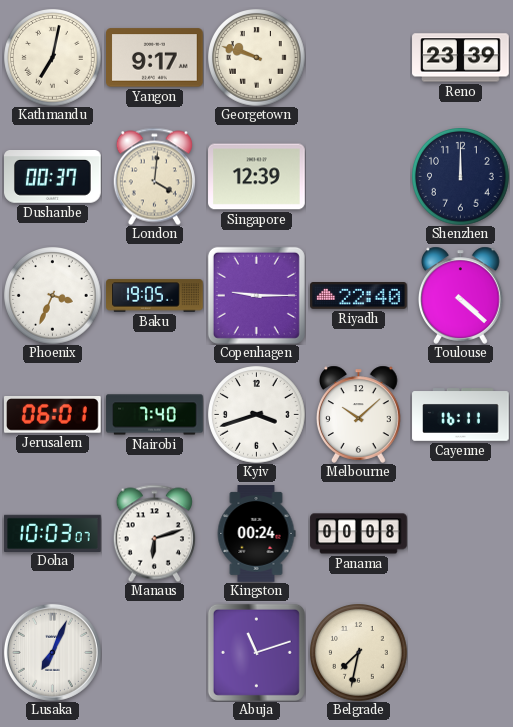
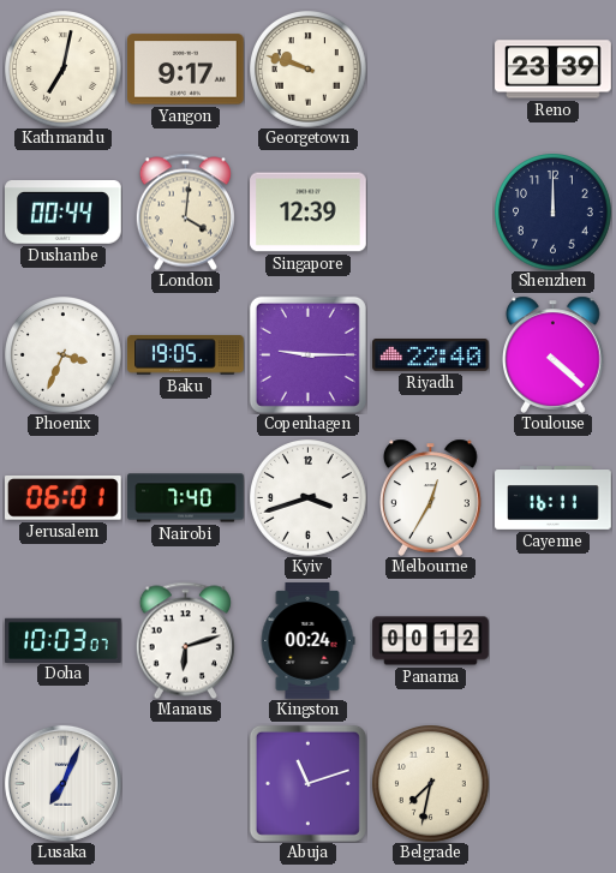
Dushanbe: 00:37 -> 00:44 (64, 213)
Melbourne: 10:08 -> 12:35 (430, 497)
Panama: 00:08 -> 00:12 (431, 641)
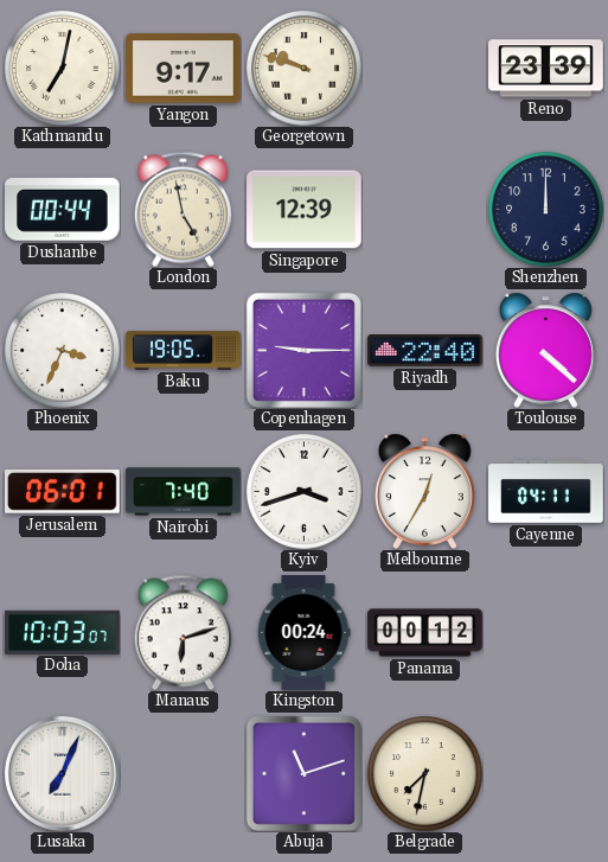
London: 4:01 -> 4:58 (183, 209)
Cayenne: 16:11 -> 04:11 (546, 492)
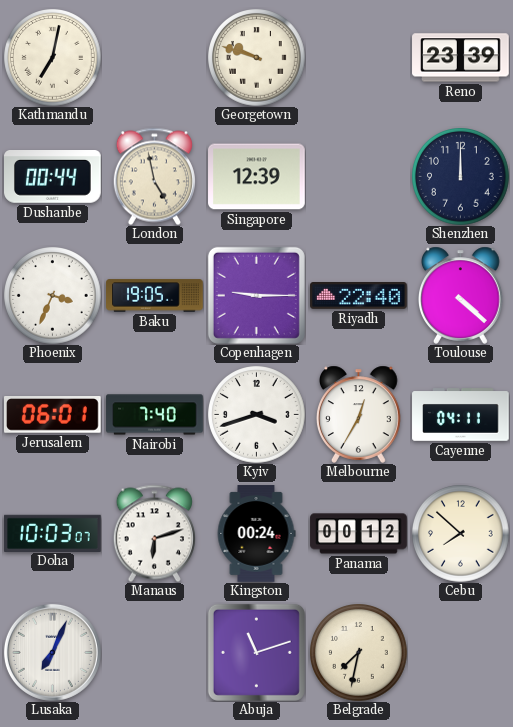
Yangon: 9:17 -> none (184, 69)
Cebu: none -> 7:52 (461, 534)
